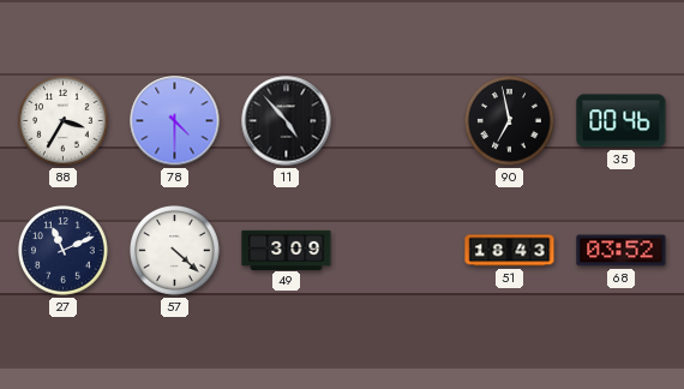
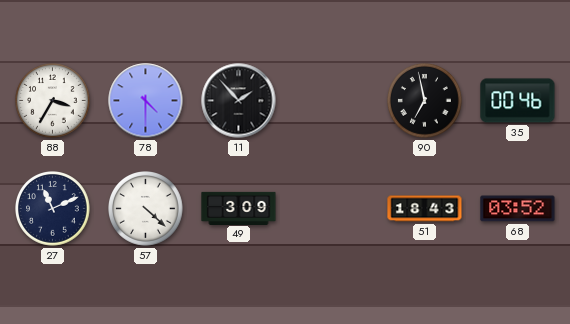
11: 4:53 -> 1:53 (239, 101)
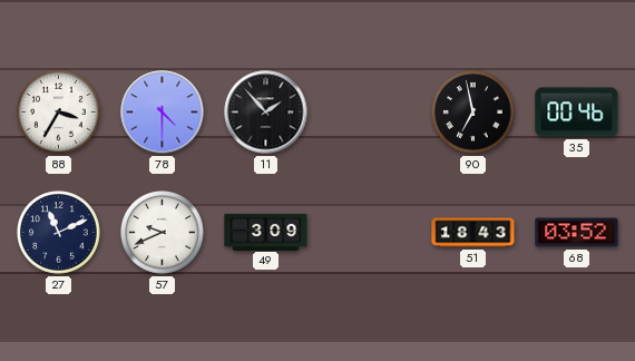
57: 4:22 -> 9:41 (163, 233)
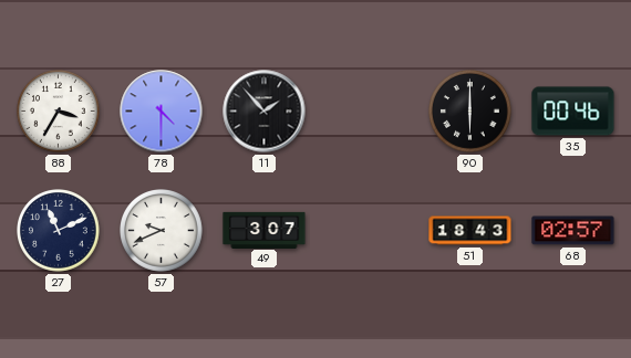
90: 6:58 -> 6:00 (470, 112)
49: 3:09 -> 3:07 (265, 230)
68: 03:52 -> 02:57 (573, 231)
